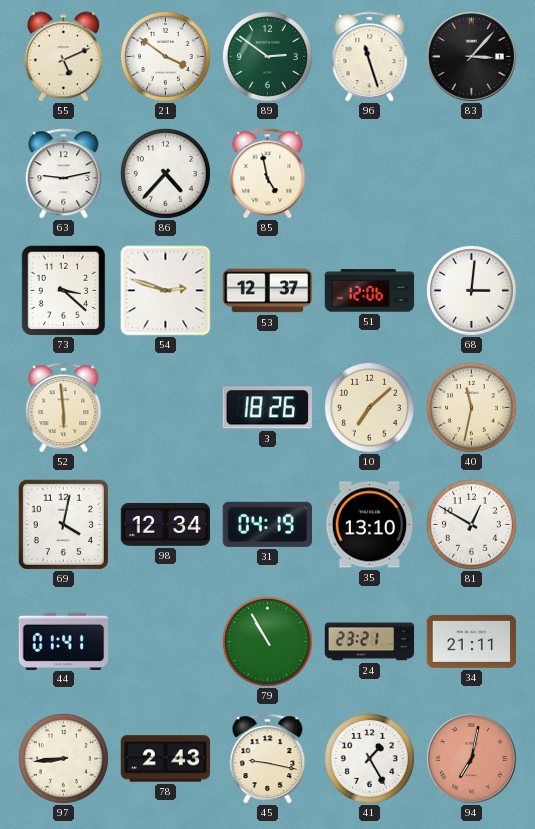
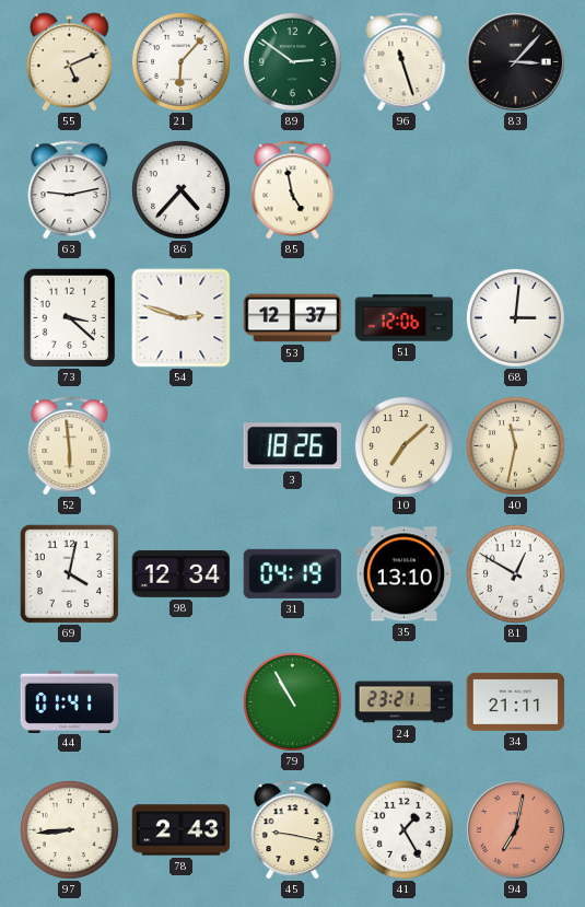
21: 3:51 -> 6:07 (180, 61)
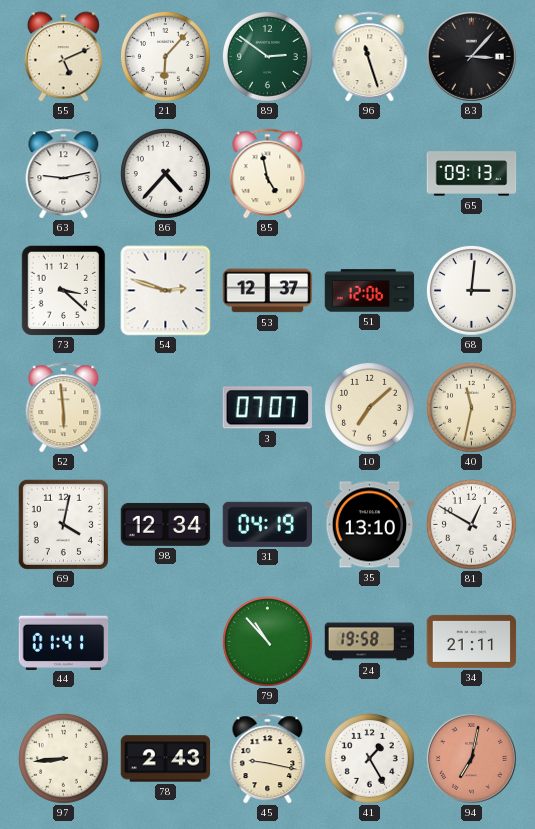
65: none -> 09:13 (472, 174)
3: 18:26 -> 07:07 (267, 408)
79: 10:55 -> 10:53 (267, 641)
24: 23:21 -> 19:58 (370, 642)
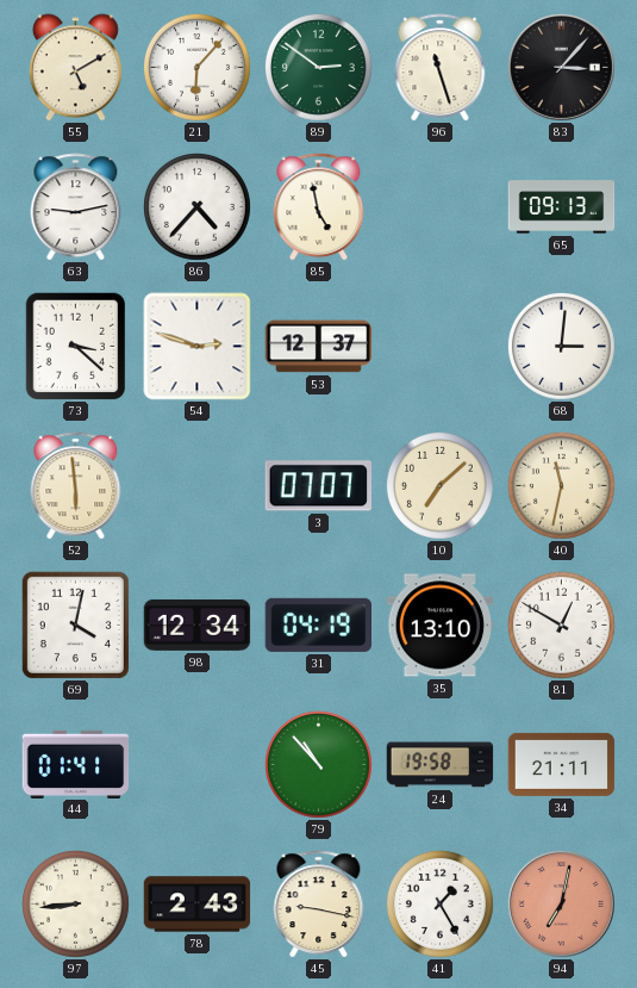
55: 5:11 -> 5:10 (75, 68)
51: 12:06 -> none (370, 291)
